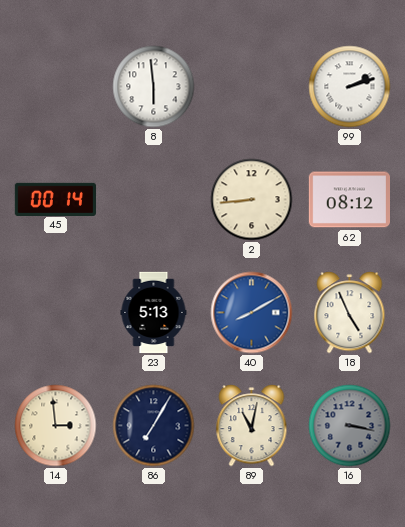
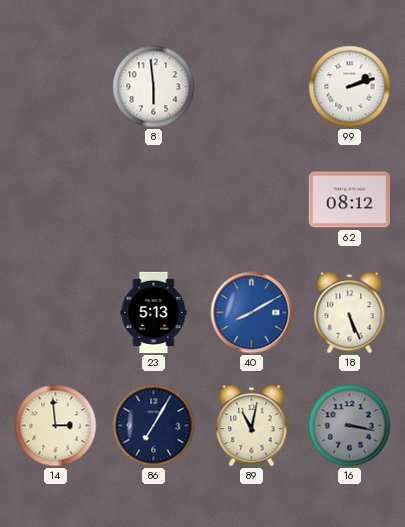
45: 00:14 -> none (55, 199)
2: 8:44 -> none (252, 200)
18: 4:56 -> 5:26 (350, 313)
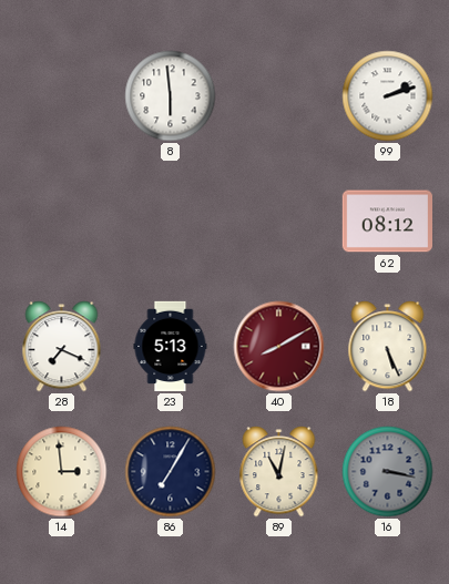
28: none -> 7:19 (62, 347)
40 dial: blue -> burgundy (279, 347)
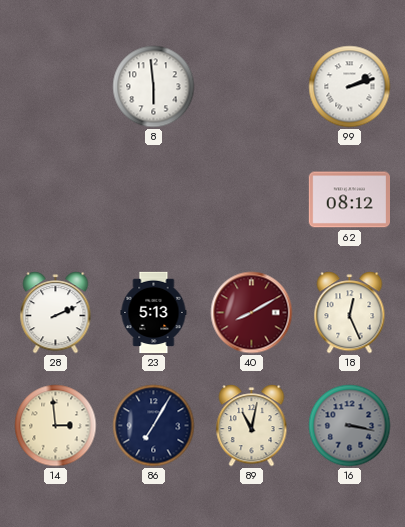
28: 7:19 -> 2:11 (56, 313)
18: 5:26 -> 12:26 (350, 313)
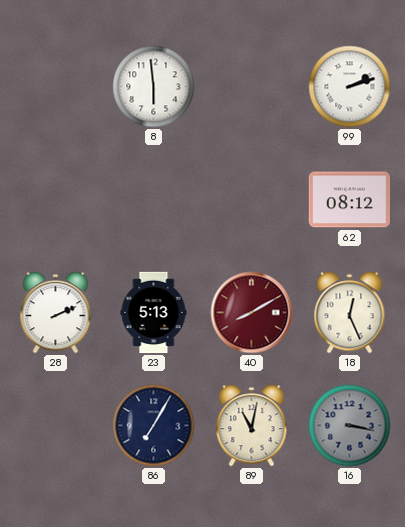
14: 2:59 -> none (56, 426)
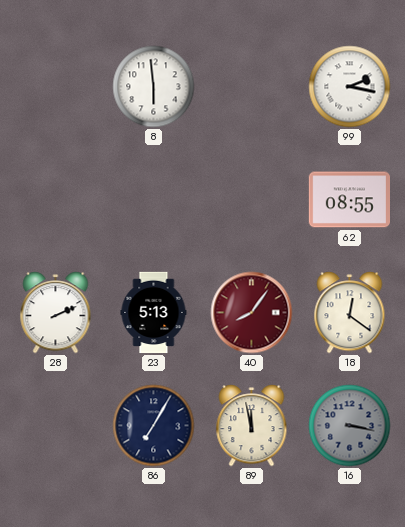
99: 2:12 -> 2:17 (350, 87)
62: 08:12 -> 08:55 (349, 200)
40: 8:10 -> 8:06 (252, 313)
18: 12:26 -> 12:21 (350, 313)
89: 11:02 -> 11:58 (252, 426)
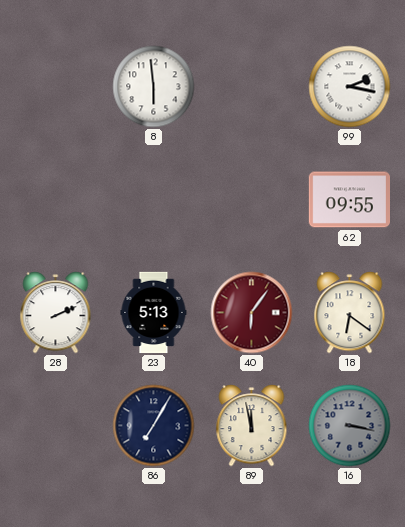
62: 08:55 -> 09:55 (349, 200)
40: 8:06 -> 6:06 (252, 313)
18: 12:21 -> 6:21 (350, 313)
